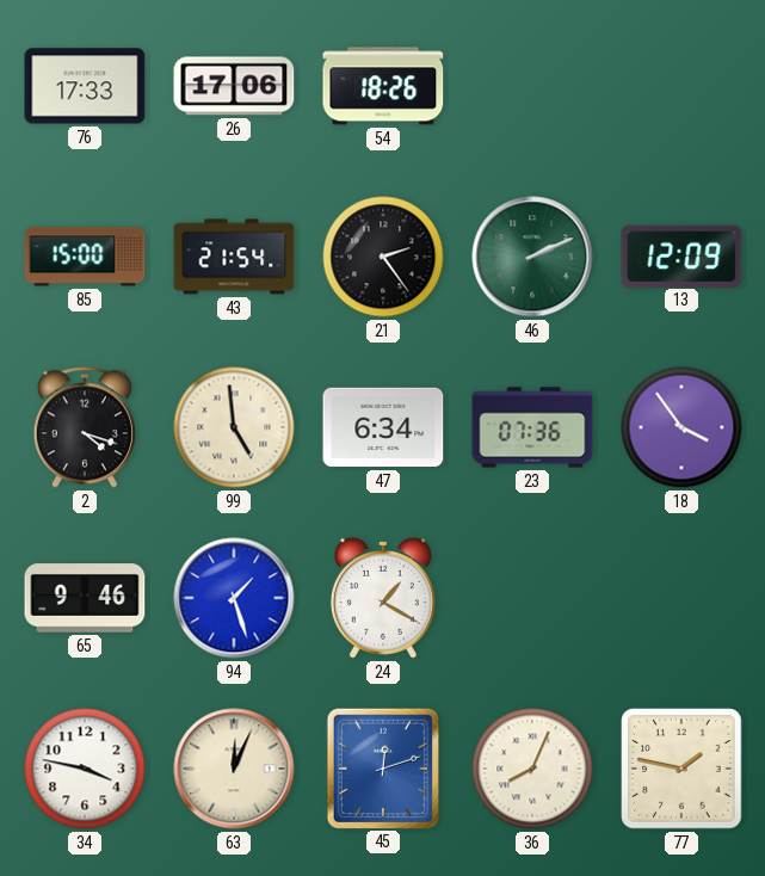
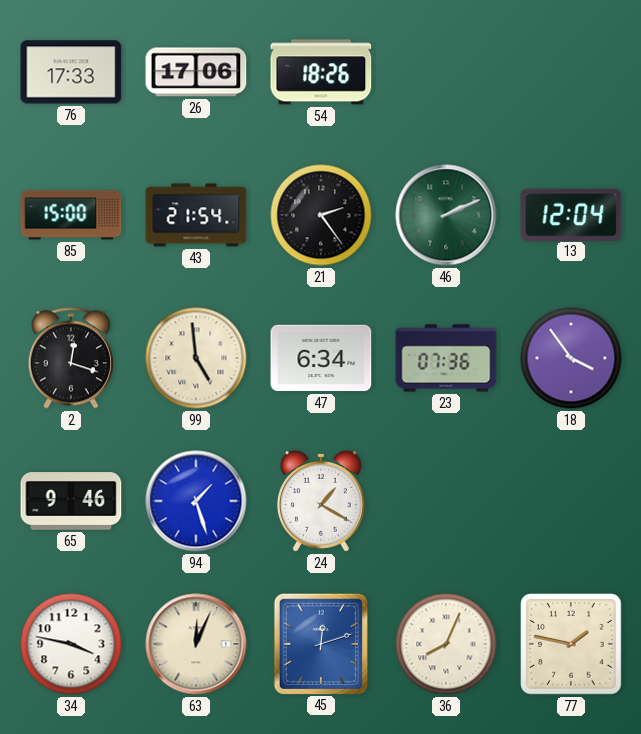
13: 12:09 -> 12:04 (571, 214)
2: 4:18 -> 12:18 (71, 358)
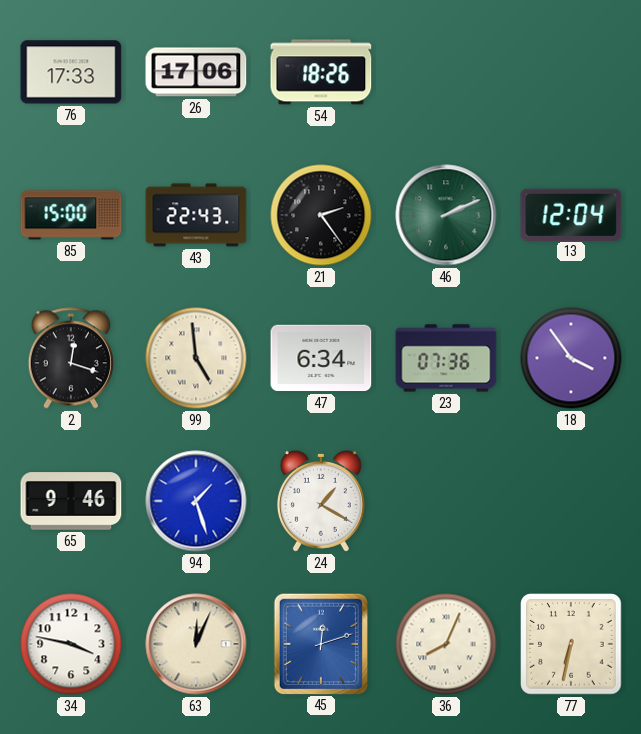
43: 21:54 -> 22:43 (196, 215)
77: 1:47 -> 6:32 (571, 644)
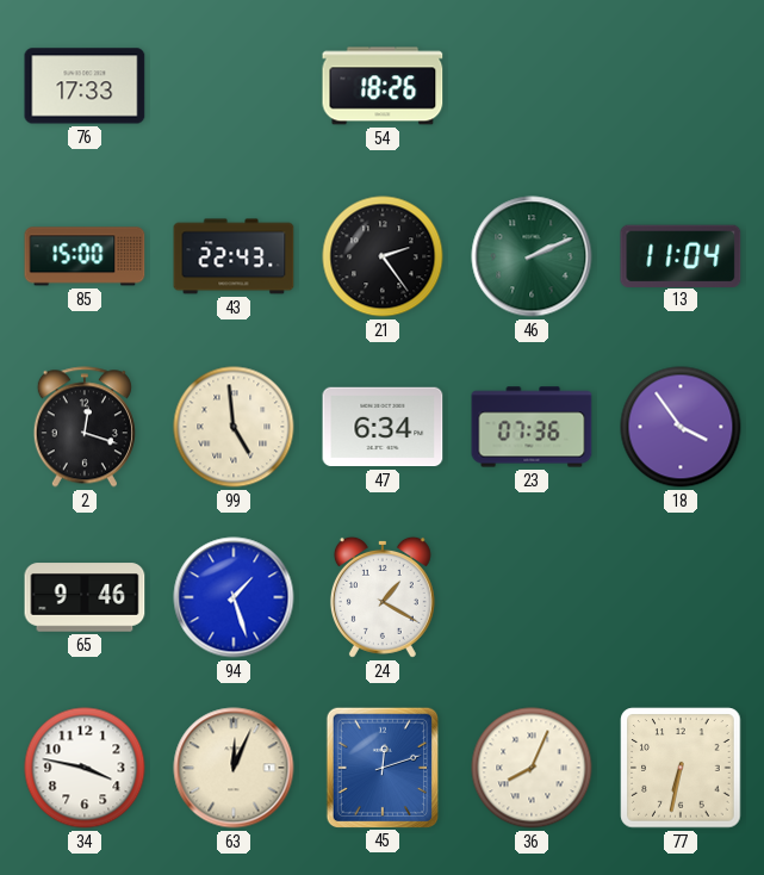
26: 17:06 -> none (196, 72)
13: 12:04 -> 11:04 (681, 255)
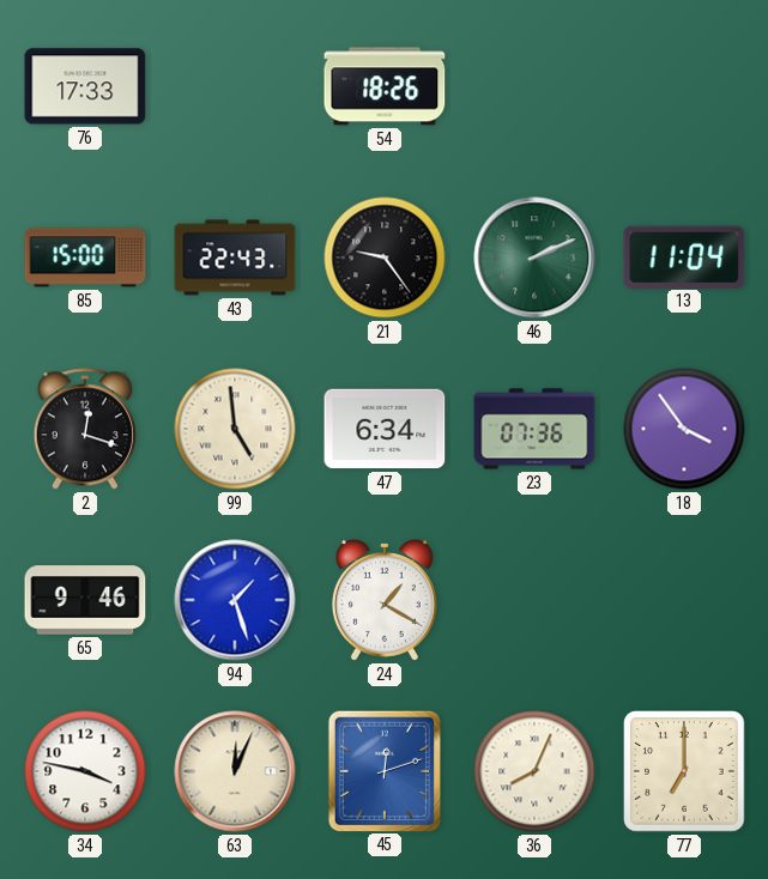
21: 2:24 -> 9:24 (385, 257)
77: 6:32 -> 7:00 (684, 771)
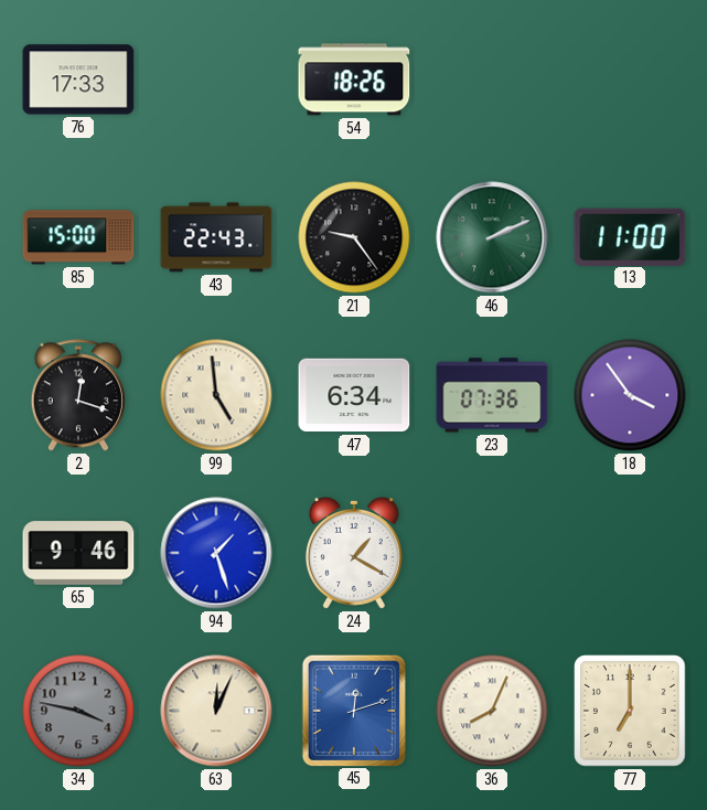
13: 11:04 -> 11:00 (630, 236)
34 dial: white -> grey (78, 711)
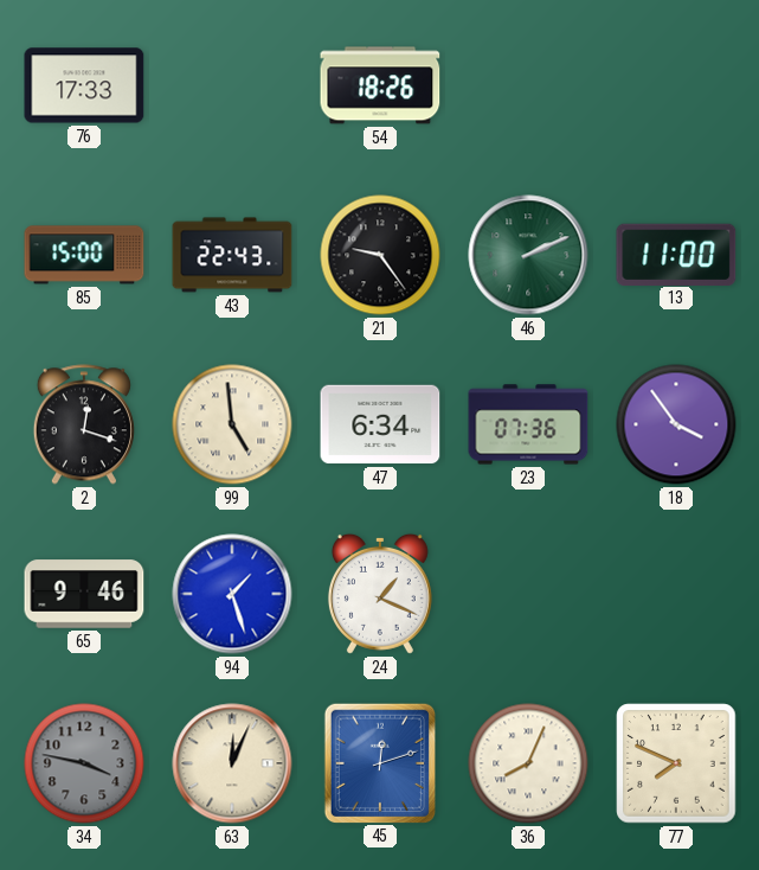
24: 1:20 -> 1:19 (380, 594)
77: 7:00 -> 7:49 (676, 763)
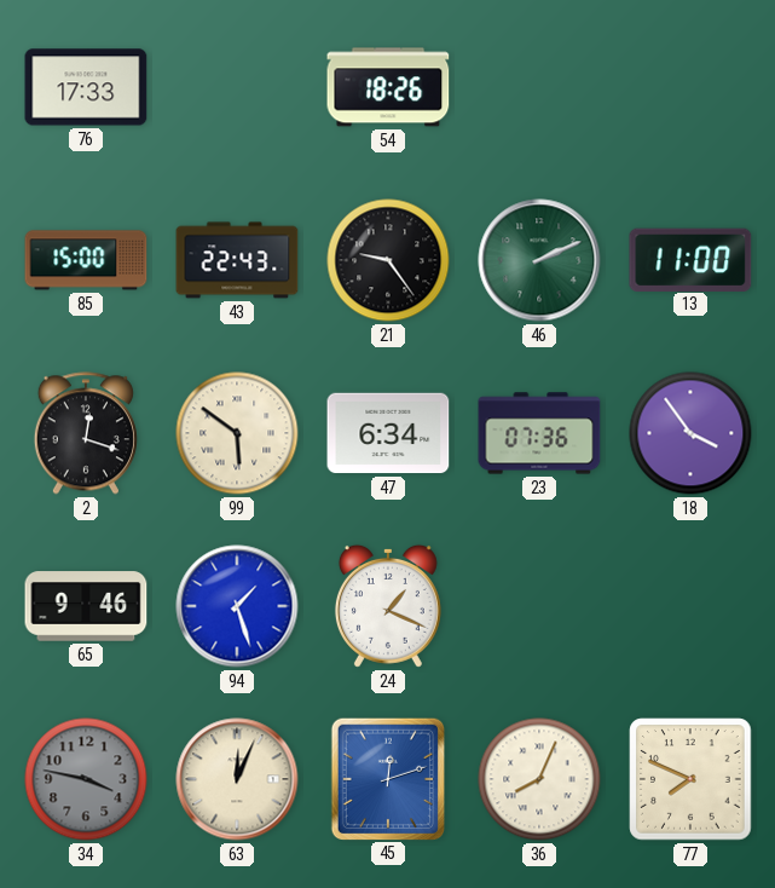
99: 4:59 -> 5:51 (237, 433)
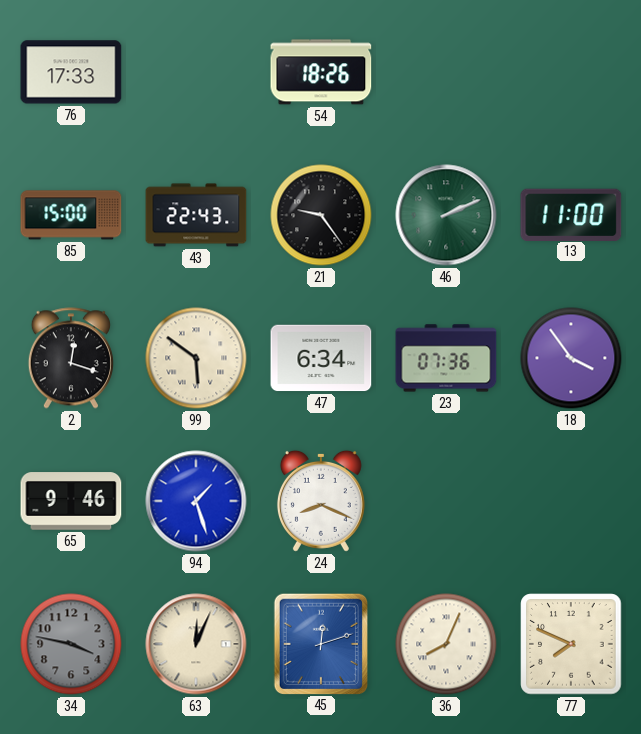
24: 1:19 -> 8:19 (321, 501)
